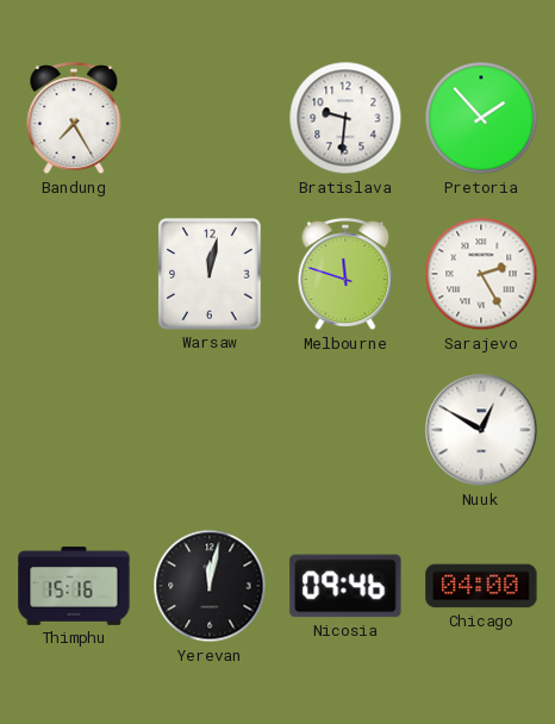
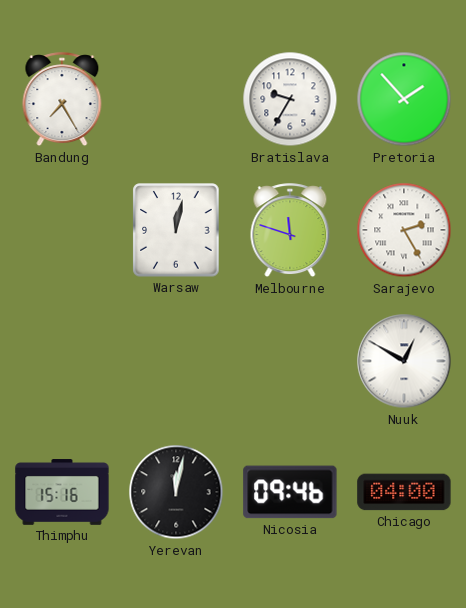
Bratislava: 9:31 -> 9:35 (290, 99)
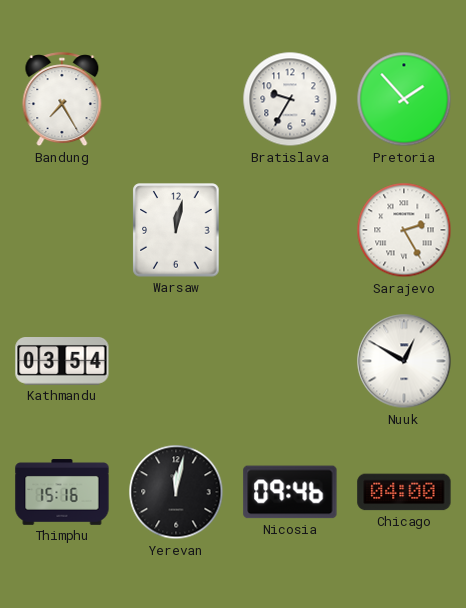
Melbourne: 11:48 -> none (290, 231)
Kathmandu: none -> 03:54 (62, 362)
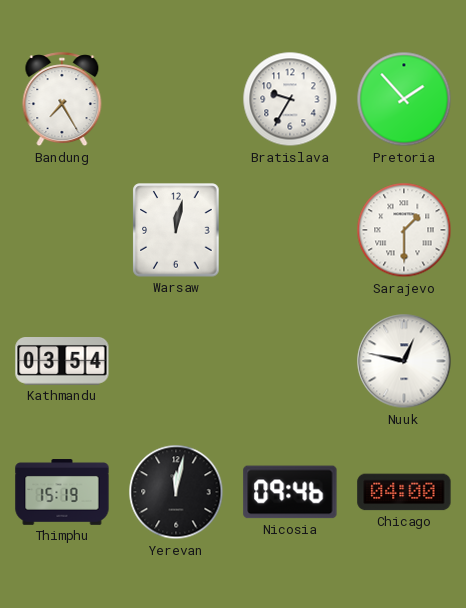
Sarajevo: 2:25 -> 1:30 (404, 230)
Nuuk: 12:50 -> 12:47 (404, 361)
Thimphu: 15:16 -> 15:19 (62, 492)
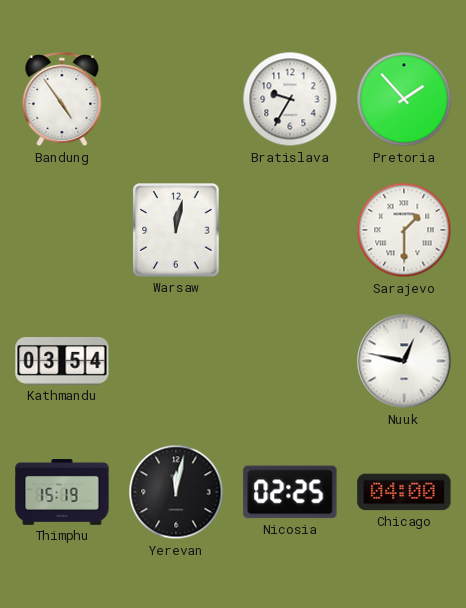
Bandung: 7:25 -> 4:54 (62, 100)
Nicosia: 09:46 -> 02:25 (290, 492)
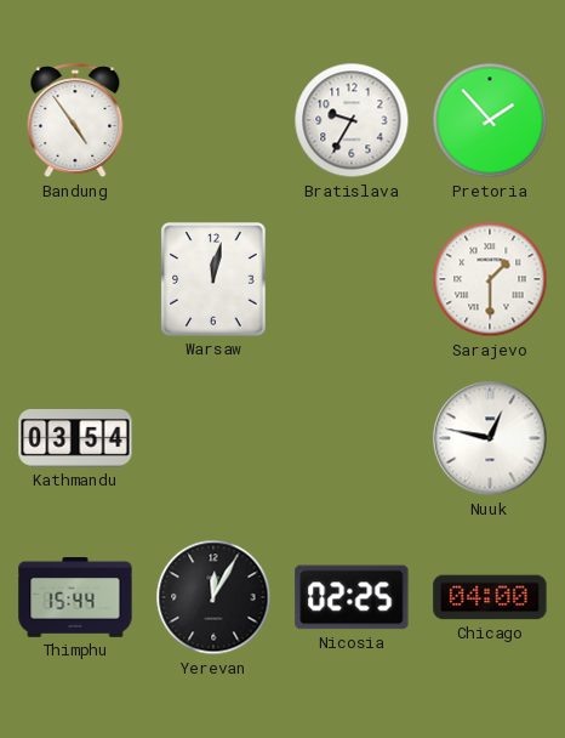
Thimphu: 15:19 -> 15:44 (75, 597)
Yerevan: 12:02 -> 12:05 (213, 597)
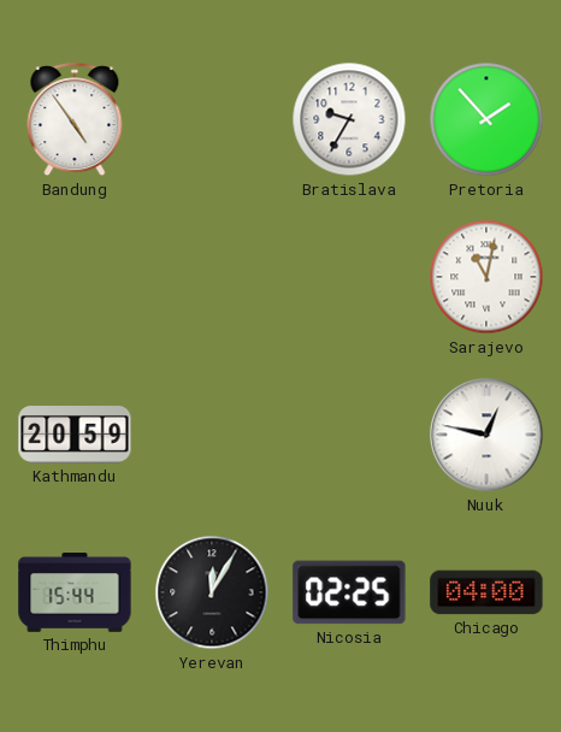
Warsaw: 12:02 -> none (213, 279)
Sarajevo: 1:30 -> 11:02 (486, 277)
Kathmandu: 03:54 -> 20:59 (75, 436)
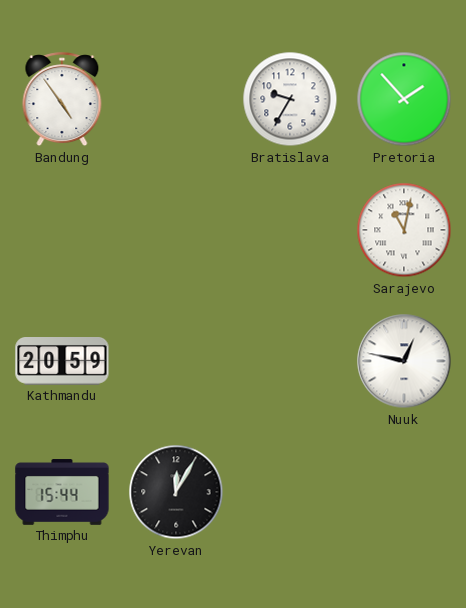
Nicosia: 02:25 -> none (349, 592)
Chicago: 04:00 -> none (486, 592)
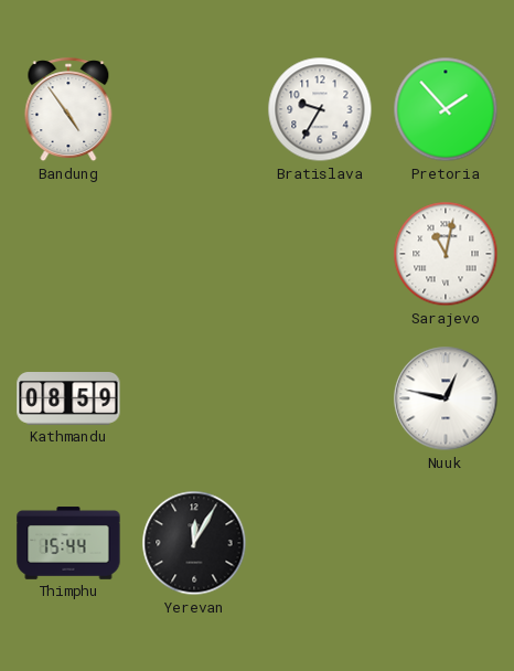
Kathmandu: 20:59 -> 08:59 (68, 400)
